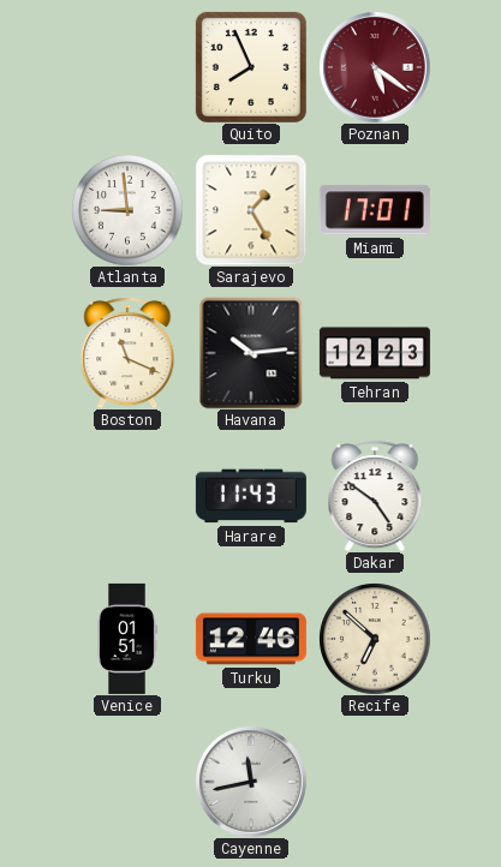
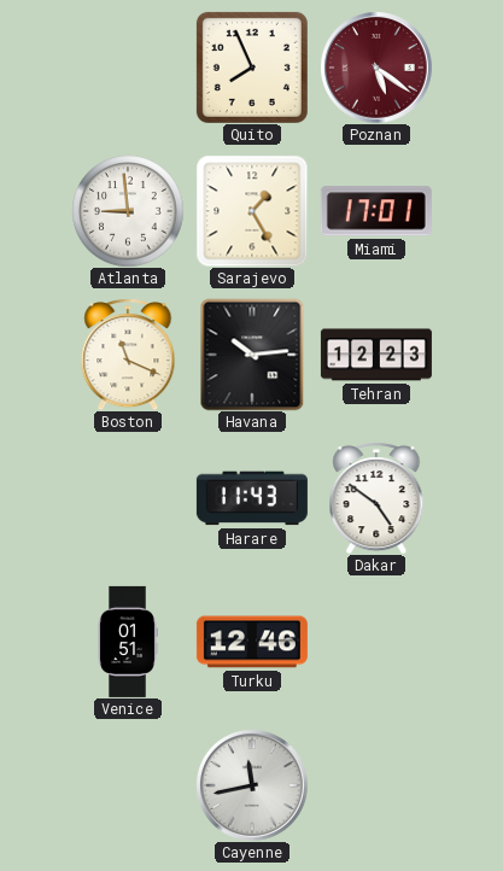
Recife: 6:52 -> none (375, 639)
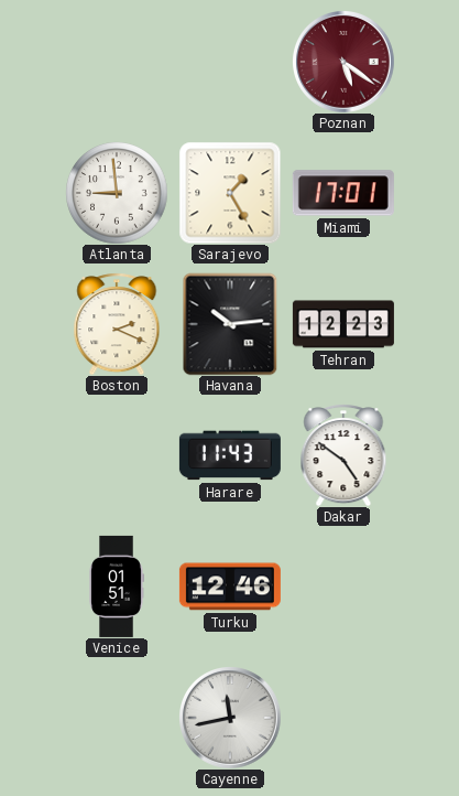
Quito: 7:56 -> none (252, 68)
Boston: 11:19 -> 2:19 (117, 324)
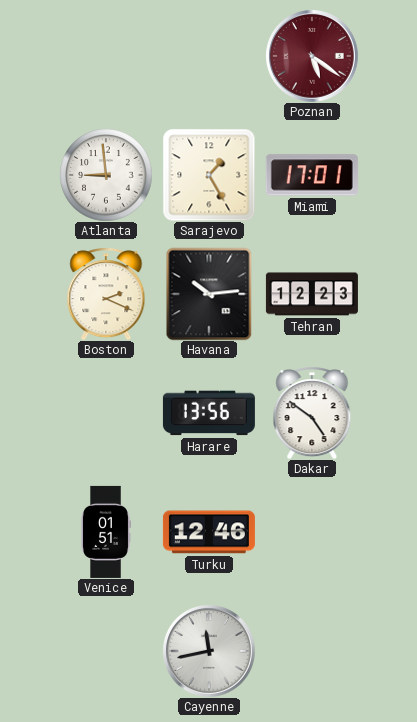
Harare: 11:43 -> 13:56 (209, 413)
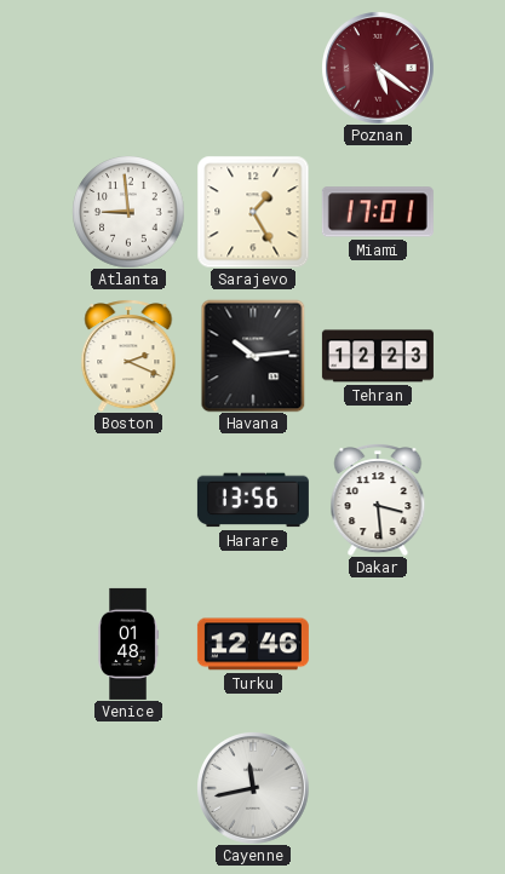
Dakar: 4:51 -> 3:29 (378, 500)
Venice: 01:51 -> 01:48 (128, 644)
